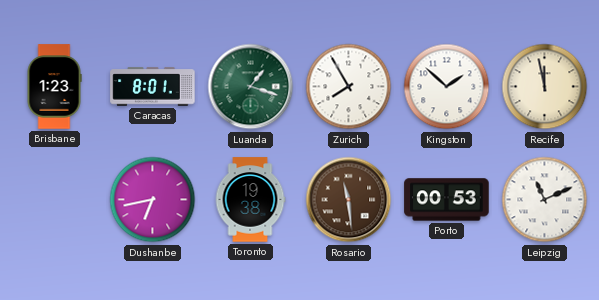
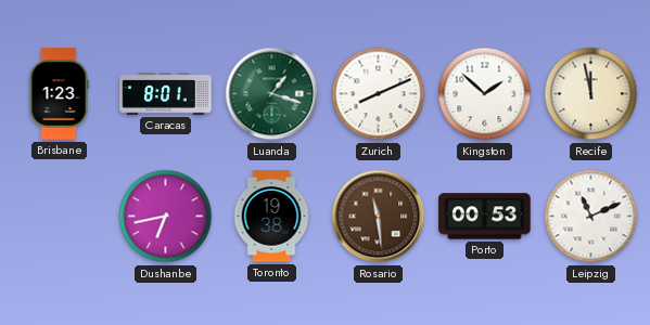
Zurich: 7:55 -> 8:11 (379, 94)
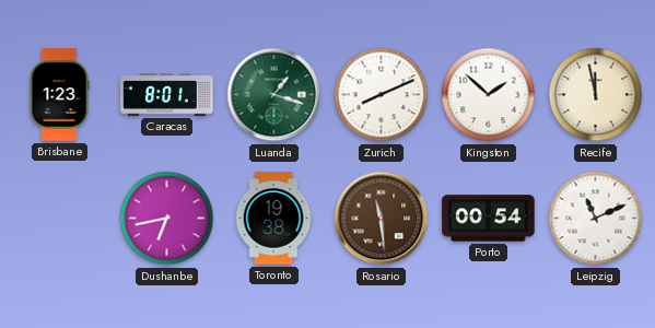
Porto: 00:53 -> 00:54 (489, 219)
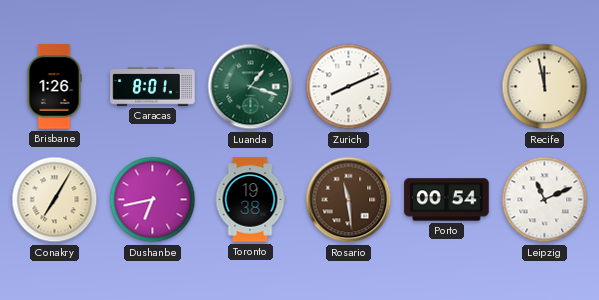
Brisbane: 1:23 -> 1:26 (54, 87)
Kingston: 1:52 -> none (489, 95)
Conakry: none -> 7:05 (55, 200)
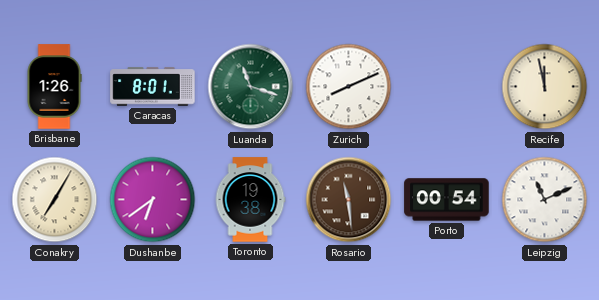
Luanda: 1:18 -> 11:18 (251, 87)
Dushanbe: 6:43 -> 6:39 (153, 200)
